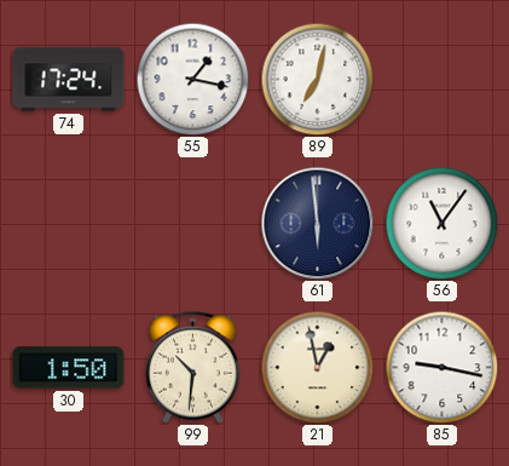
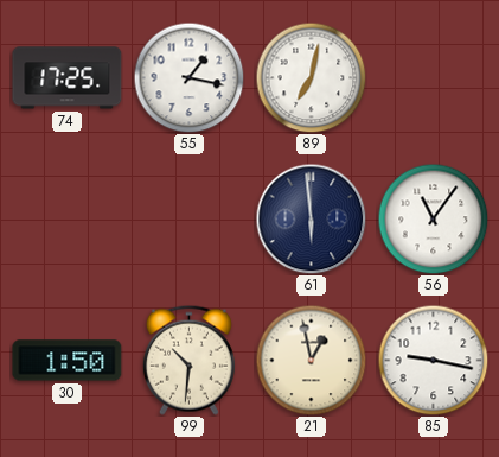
74: 17:24 -> 17:25 (68, 78)
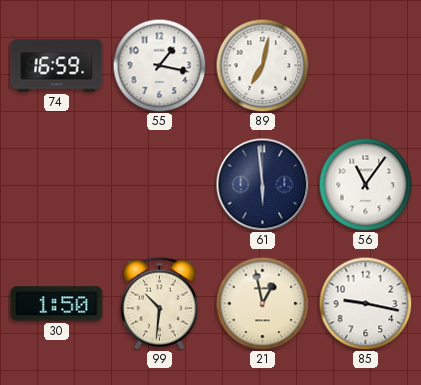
74: 17:25 -> 16:59 (57, 66)
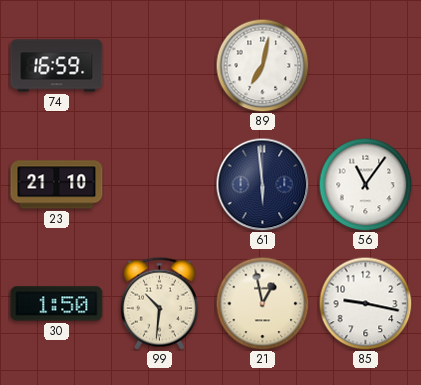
55: 1:17 -> none (159, 65)
23: none -> 21:10 (57, 185)
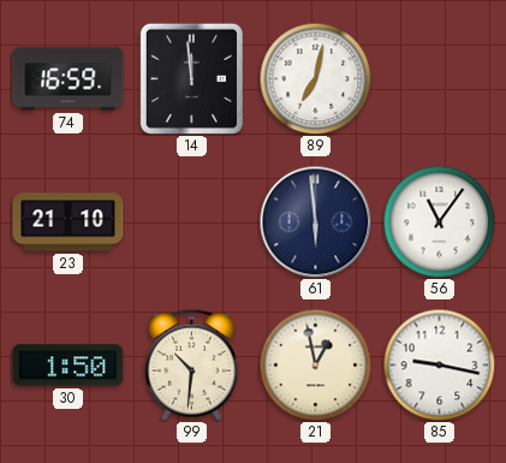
14: none -> 11:59 (191, 78)
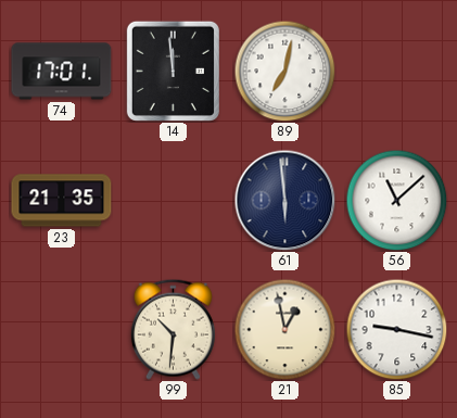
74: 16:59 -> 17:01 (62, 72)
23: 21:10 -> 21:35 (62, 201)
56: 11:06 -> 11:08 (396, 200)
30: 1:50 -> none (69, 366)
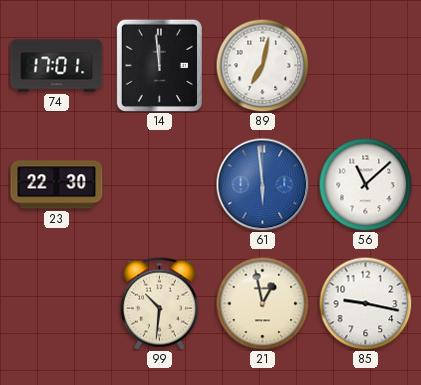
23: 21:35 -> 22:30 (57, 185)
61 dial: navy -> blue (262, 184)
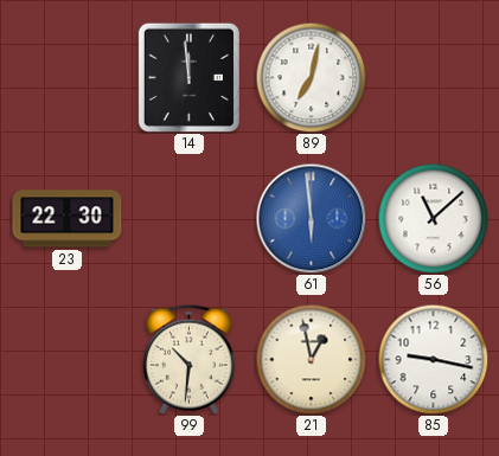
74: 17:01 -> none (57, 66)
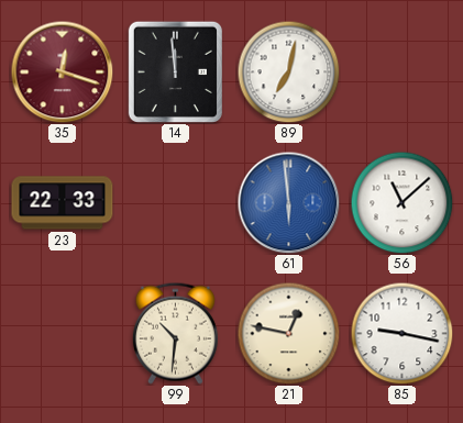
35: none -> 12:18 (62, 71)
23: 22:30 -> 22:33 (63, 203)
21: 12:58 -> 12:47 (288, 333)
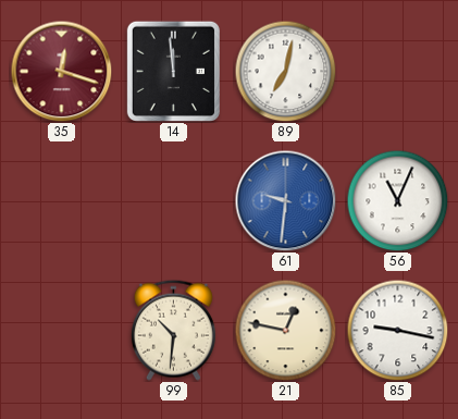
23: 22:33 -> none (63, 203)
61: 5:59 -> 9:31 (285, 200)
56: 11:08 -> 11:04 (397, 200)
